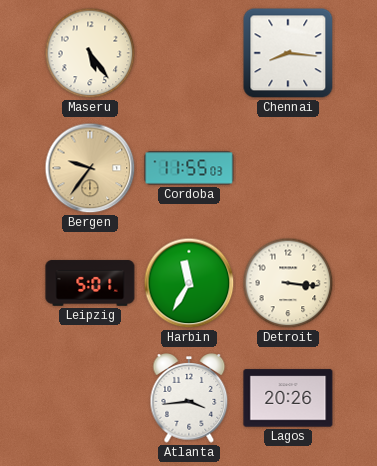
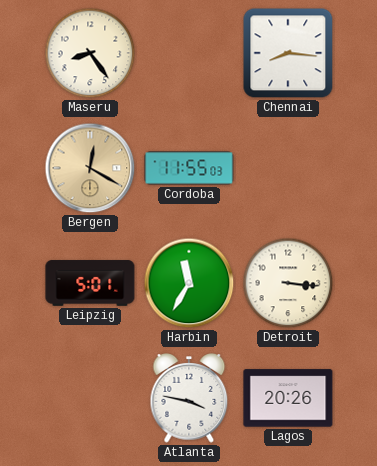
Maseru: 5:24 -> 8:24 (90, 53)
Bergen: 9:36 -> 12:20 (90, 168)
Atlanta: 3:44 -> 3:47 (189, 398)
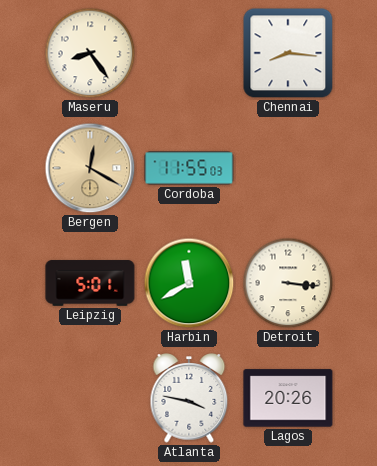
Harbin: 11:35 -> 11:40 (189, 283)
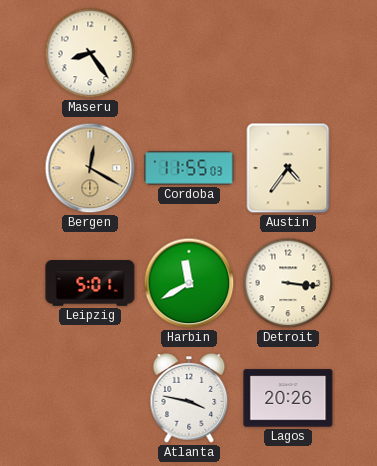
Chennai: 8:16 -> none (288, 53)
Austin: none -> 4:36 (288, 168)
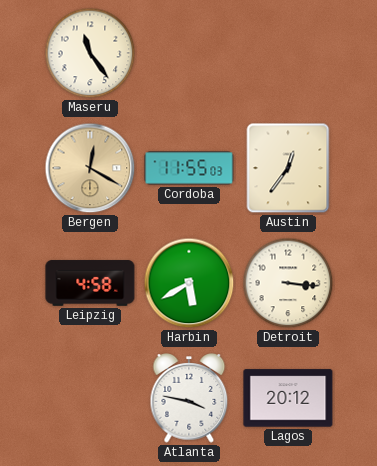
Maseru: 8:24 -> 11:24 (90, 53)
Austin: 4:36 -> 12:36 (288, 168)
Leipzig: 5:01 -> 4:58 (90, 283)
Harbin: 11:40 -> 5:40 (189, 283)
Lagos: 20:26 -> 20:12 (288, 398)
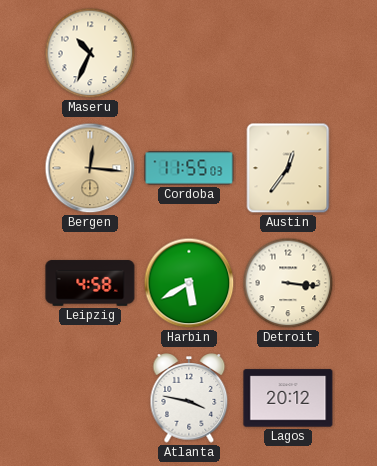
Maseru: 11:24 -> 10:34 (90, 53)
Bergen: 12:20 -> 12:16 (90, 168)
